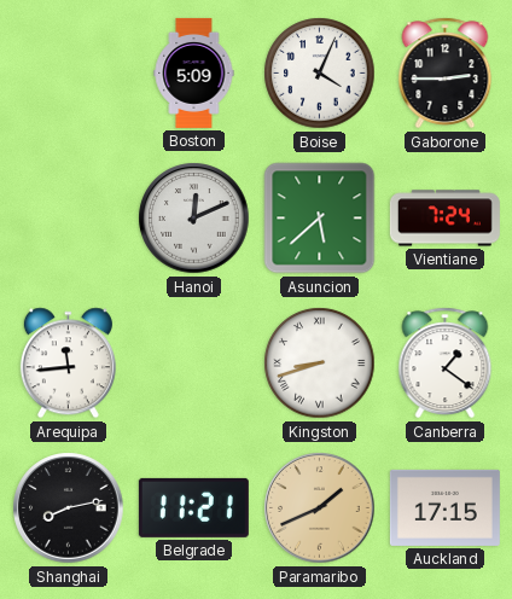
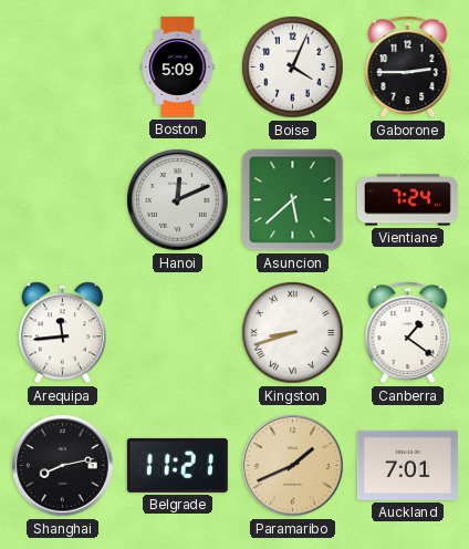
Auckland: 17:15 -> 7:01 (407, 465)
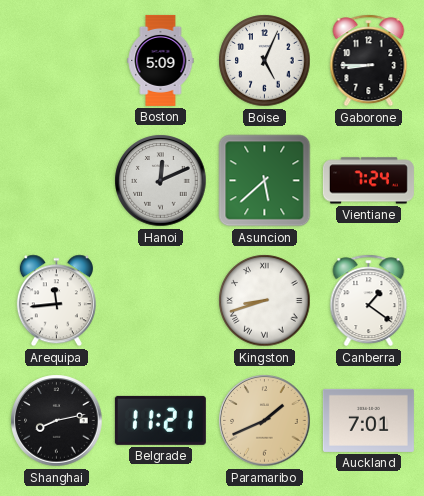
Boise: 4:04 -> 5:04 (265, 61)
Gaborone: 2:45 -> 8:45 (369, 61)
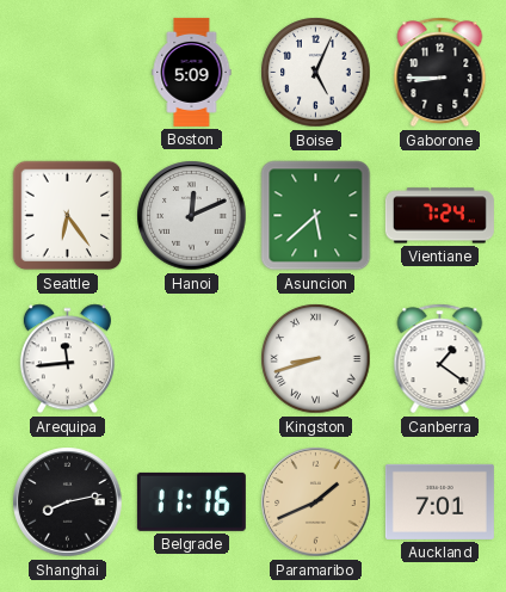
Seattle: none -> 6:24 (68, 216)
Belgrade: 11:21 -> 11:16 (191, 501)
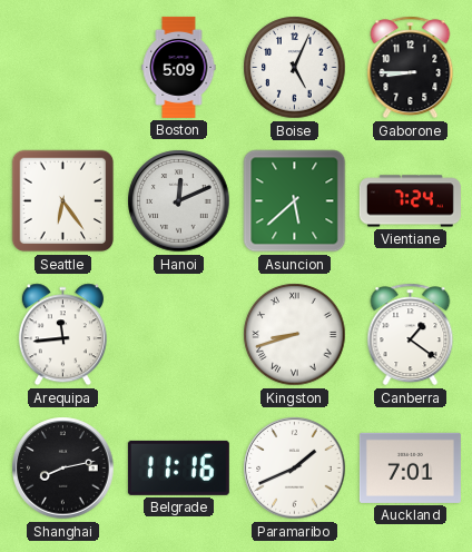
Paramaribo dial: champagne -> white (295, 469)
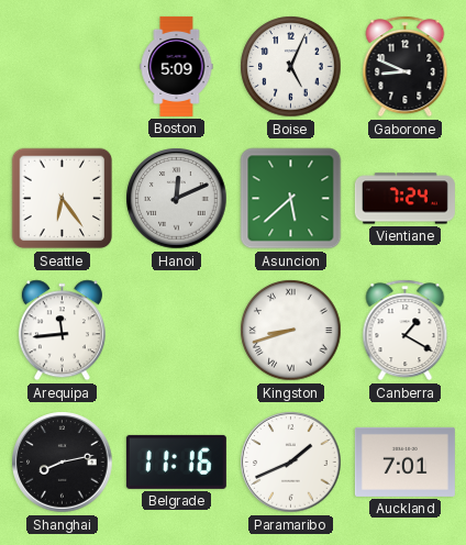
Gaborone: 8:45 -> 8:49 (406, 67)
Canberra: 1:21 -> 1:20 (406, 331)
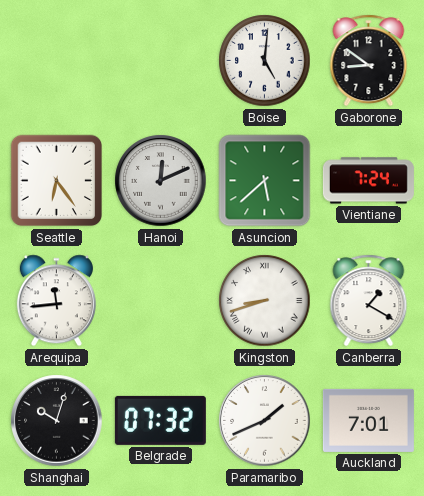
Boston: 5:09 -> none (177, 66)
Boise: 5:04 -> 5:01 (265, 61)
Gaborone: 8:49 -> 8:51 (369, 61)
Shanghai: 8:13 -> 10:03 (57, 421)
Belgrade: 11:16 -> 07:32 (160, 420)
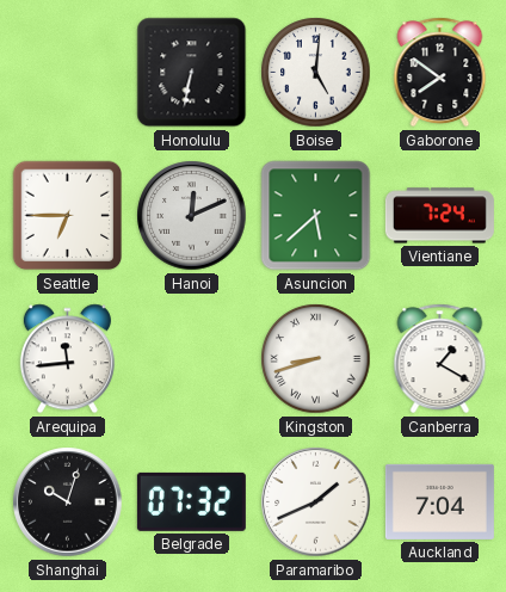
Honolulu: none -> 6:32 (192, 73)
Gaborone: 8:51 -> 7:51 (440, 73)
Seattle: 6:24 -> 6:45 (68, 216)
Auckland: 7:01 -> 7:04 (439, 501)
